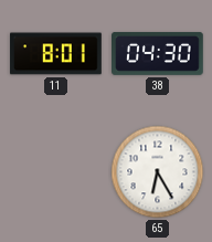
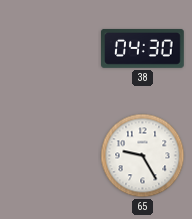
11: 8:01 -> none (56, 54)
65: 6:25 -> 9:25 (143, 156)
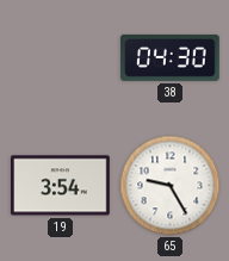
19: none -> 3:54 (61, 186)
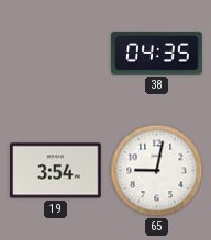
38: 04:30 -> 04:35 (157, 53)
65: 9:25 -> 9:02 (157, 171)
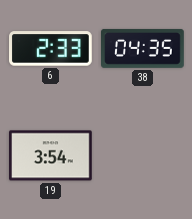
6: none -> 2:33 (51, 49)
65: 9:02 -> none (157, 171)
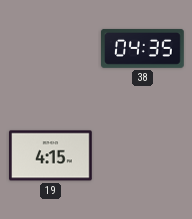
6: 2:33 -> none (51, 49)
19: 3:54 -> 4:15 (51, 156)
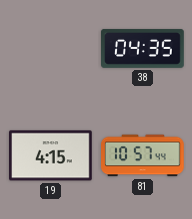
81: none -> 10:57 (143, 156)
